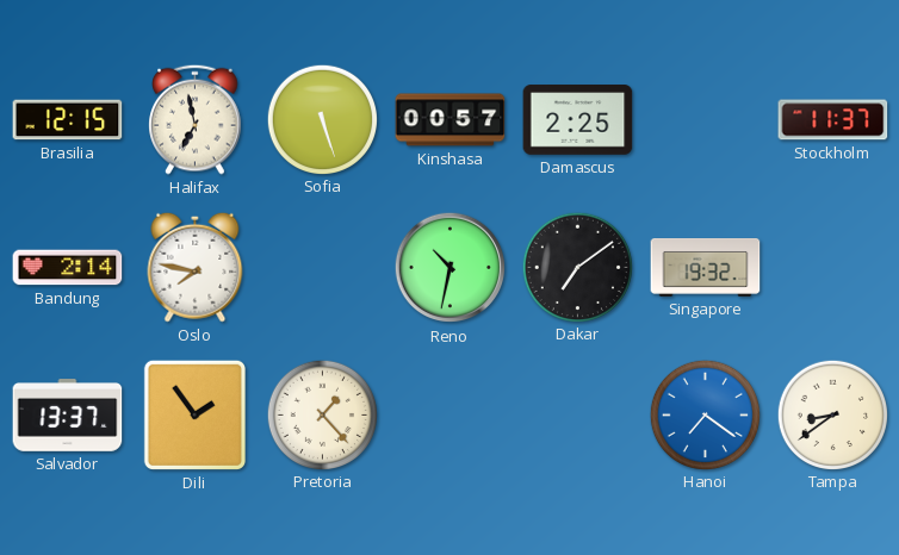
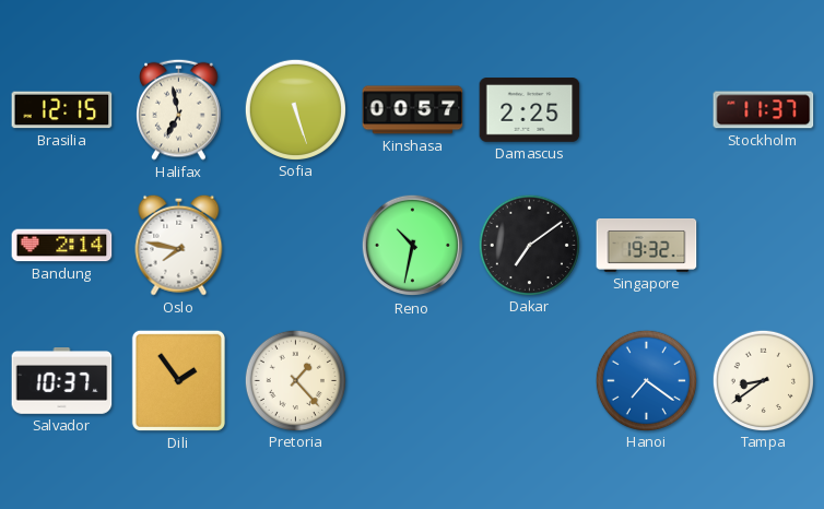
Salvador: 13:37 -> 10:37 (62, 381)
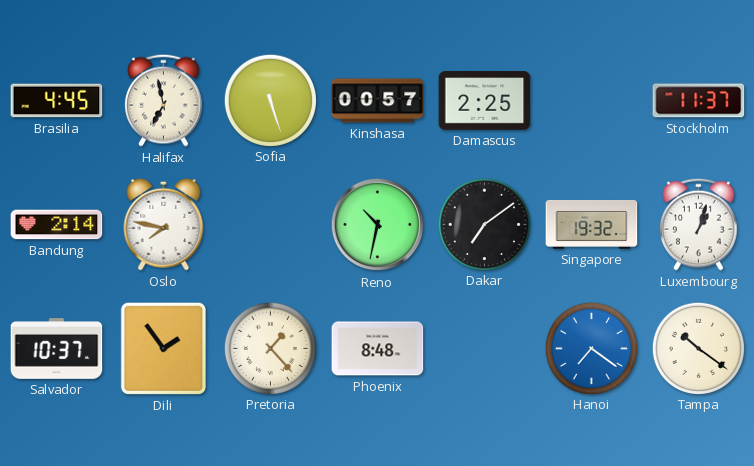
Brasilia: 12:15 -> 4:45 (57, 101)
Luxembourg: none -> 1:03 (699, 224)
Phoenix: none -> 8:48 (378, 349)
Tampa: 8:39 -> 10:21 (698, 348)
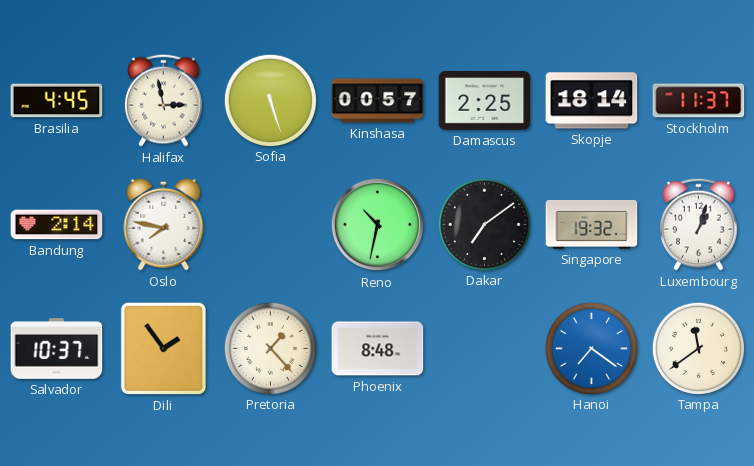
Halifax: 6:58 -> 2:58 (164, 100)
Skopje: none -> 18:14 (592, 101)
Tampa: 10:21 -> 11:39 (698, 348)
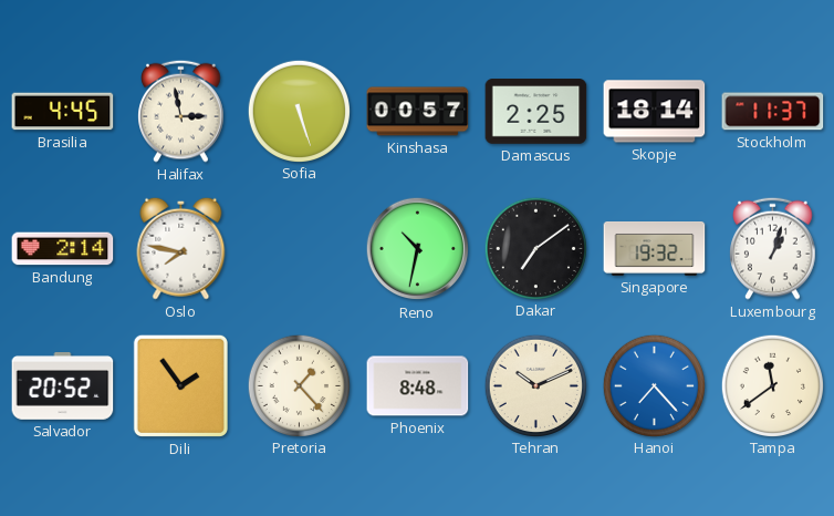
Salvador: 10:37 -> 20:52 (63, 386)
Tehran: none -> 10:11 (535, 385)
Hanoi: 7:21 -> 7:23 (654, 385)
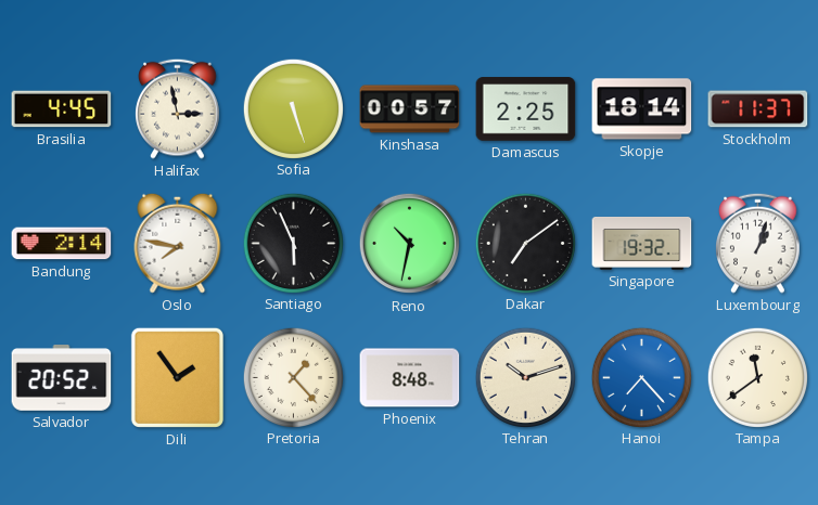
Santiago: none -> 5:56 (293, 243)
Tehran: 10:11 -> 10:12 (525, 377)
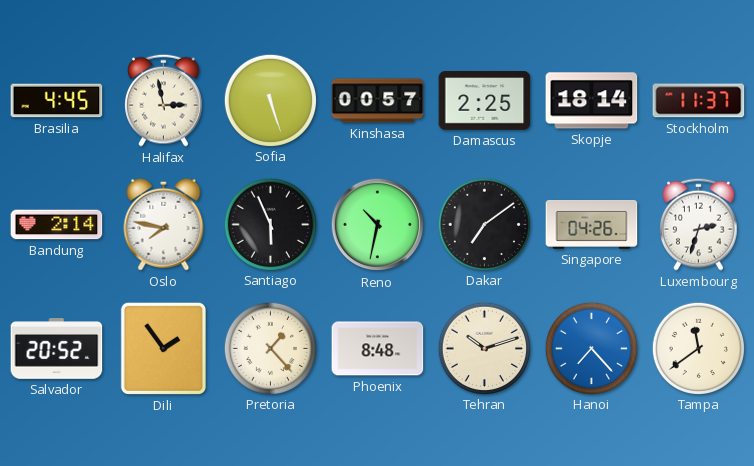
Singapore: 19:32 -> 04:26 (592, 225)
Luxembourg: 1:03 -> 2:33 (699, 224)
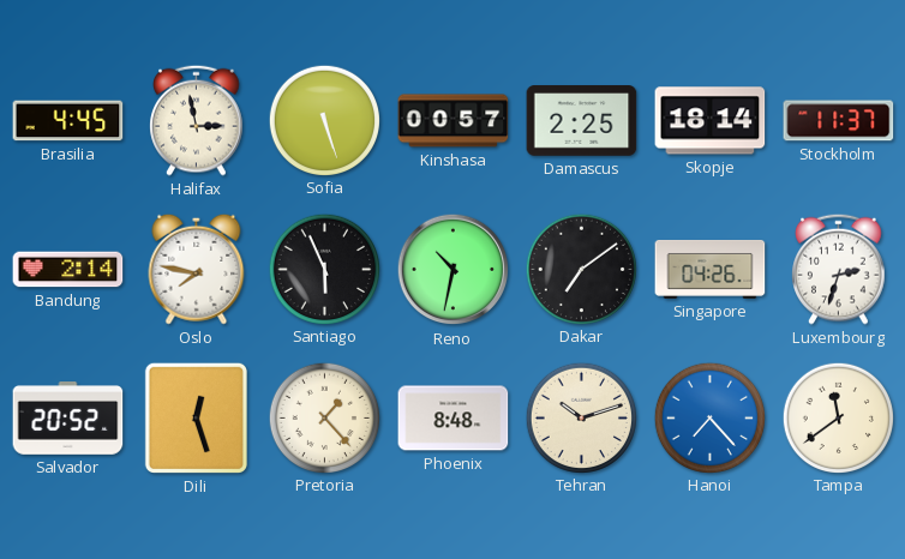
Dili: 1:54 -> 12:27 (196, 417)
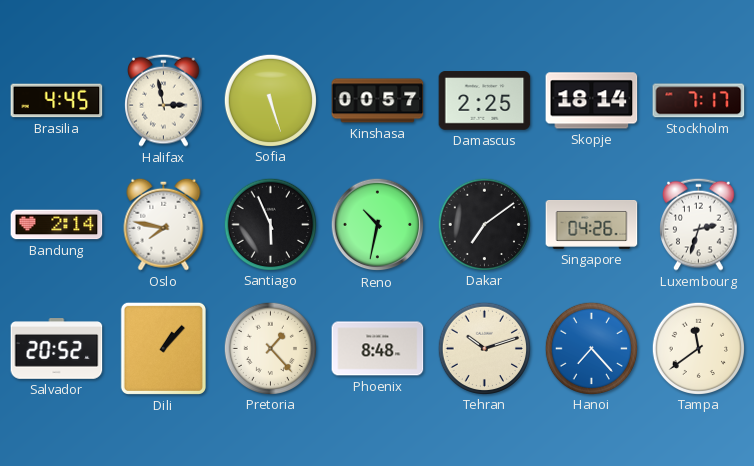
Stockholm: 11:37 -> 7:17 (699, 101)
Dili: 12:27 -> 1:07 (163, 348)
